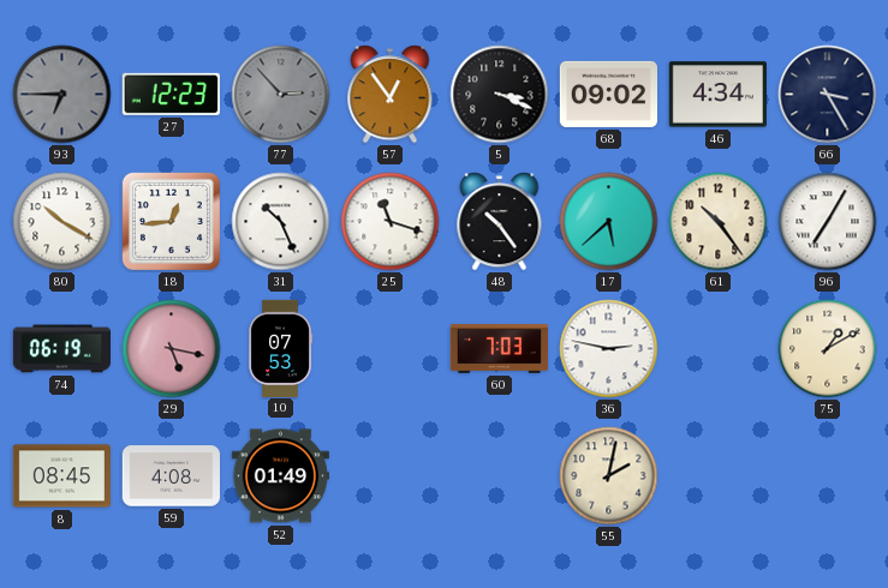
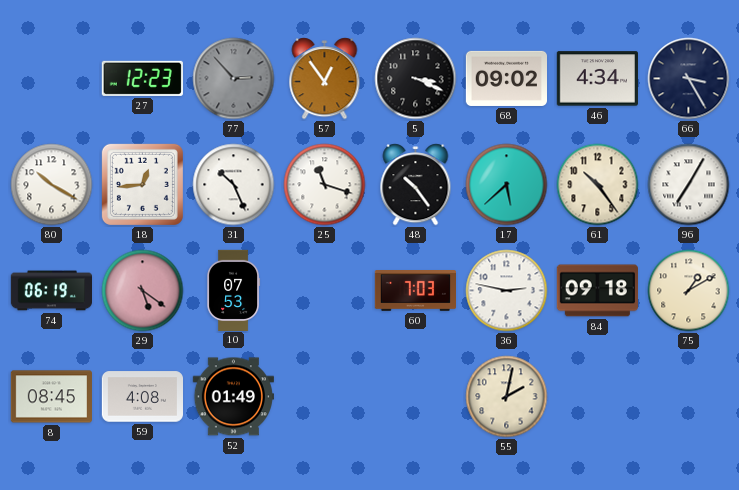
93: 6:45 -> none (62, 95)
29: 5:17 -> 5:21 (143, 291)
84: none -> 09:18 (597, 291)
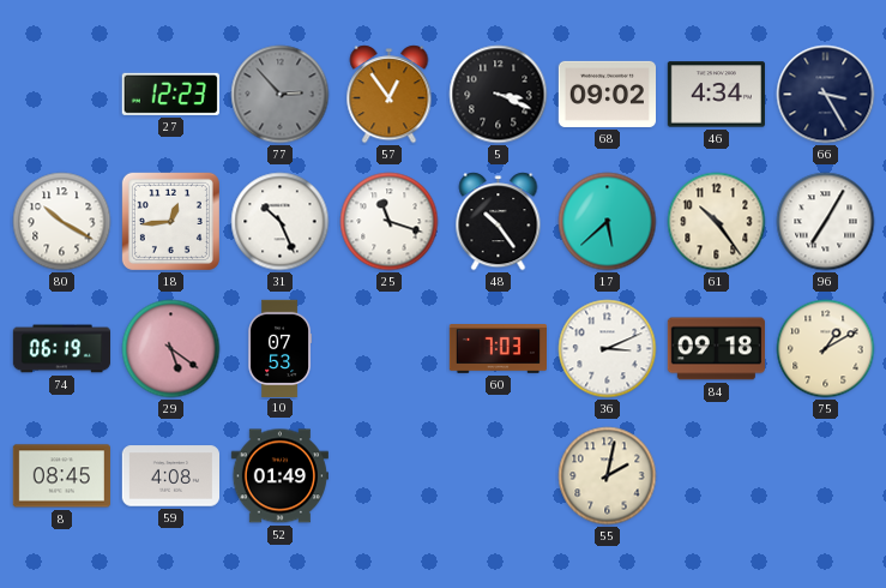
36: 2:47 -> 3:11 (608, 349)
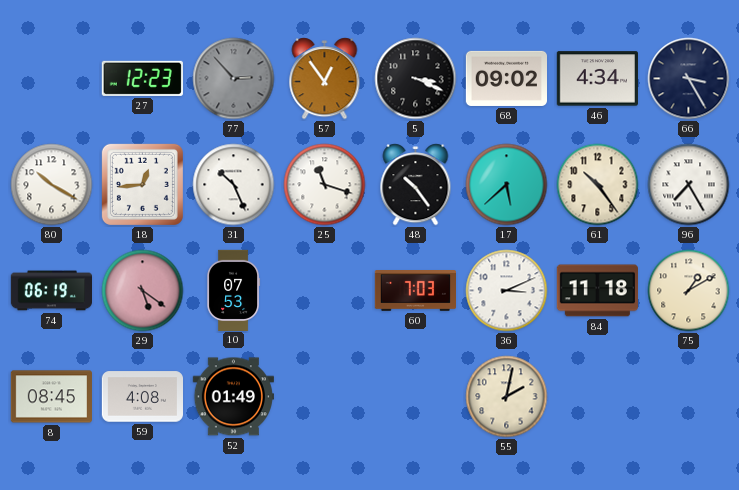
96: 7:05 -> 7:25 (689, 185)
84: 09:18 -> 11:18 (597, 291)
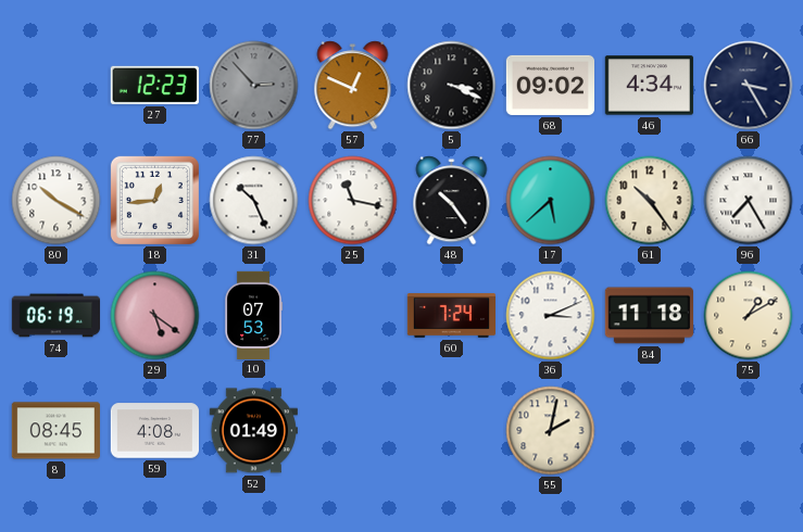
57: 12:54 -> 12:49 (353, 86)
25: 11:18 -> 11:17 (353, 201)
60: 7:03 -> 7:24 (451, 316)
